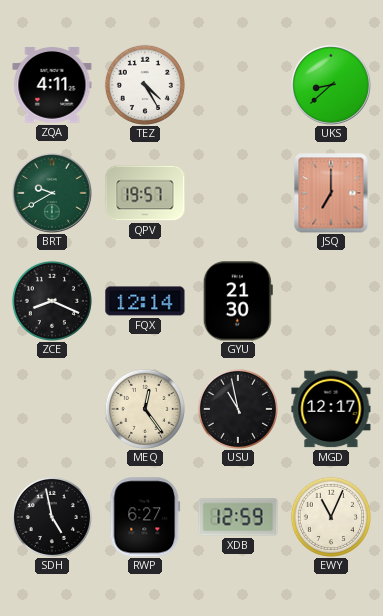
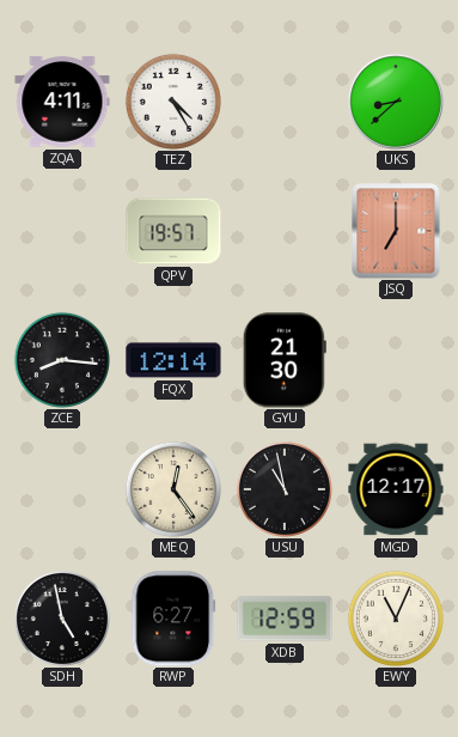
BRT: 9:40 -> none (52, 193)
ZCE: 8:19 -> 8:16 (62, 360)
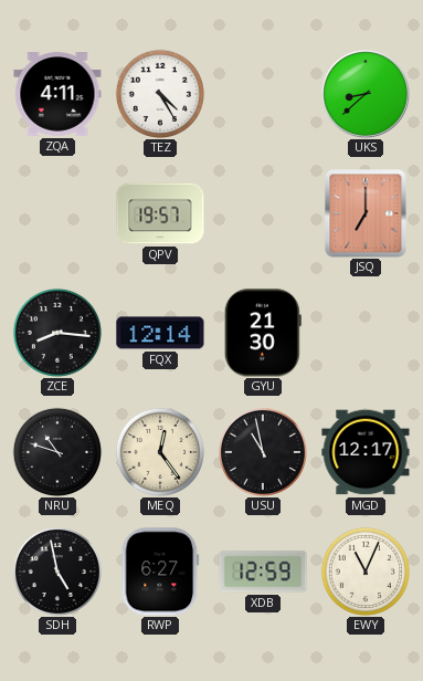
NRU: none -> 10:48 (57, 452)
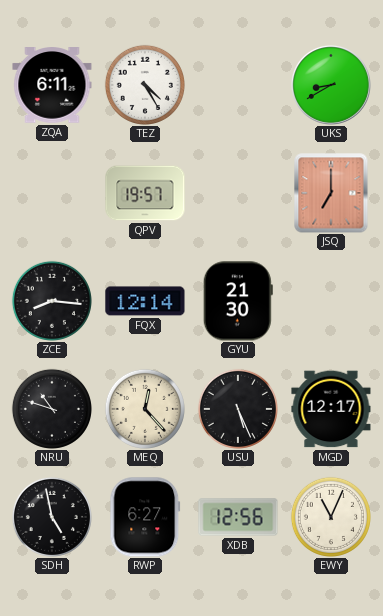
ZQA: 4:11 -> 6:11 (52, 85)
UKS: 8:38 -> 8:40 (331, 85)
MEQ: 12:24 -> 12:23 (145, 409)
USU: 10:58 -> 5:26 (238, 409)
XDB: 12:59 -> 12:56 (238, 517)
